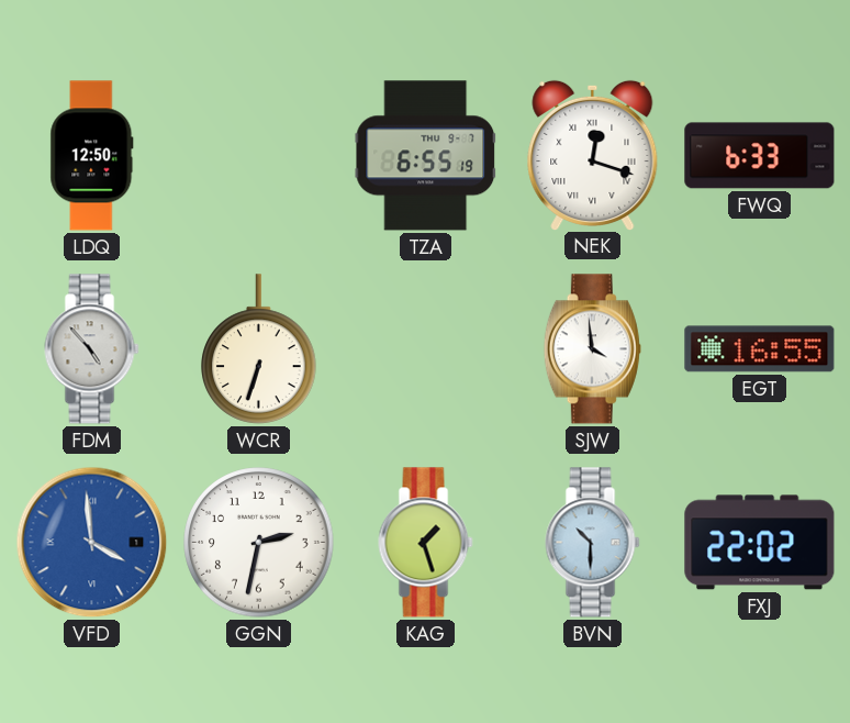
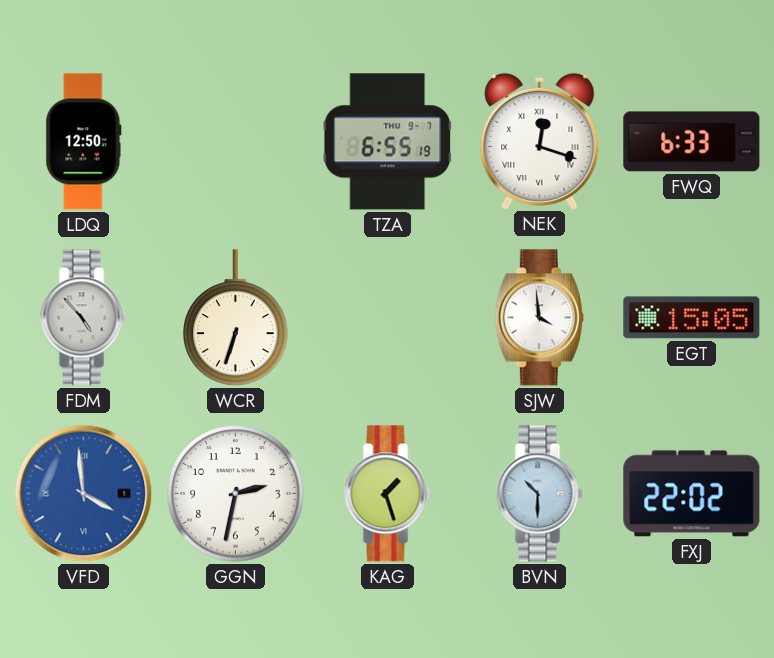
EGT: 16:55 -> 15:05 (692, 318)
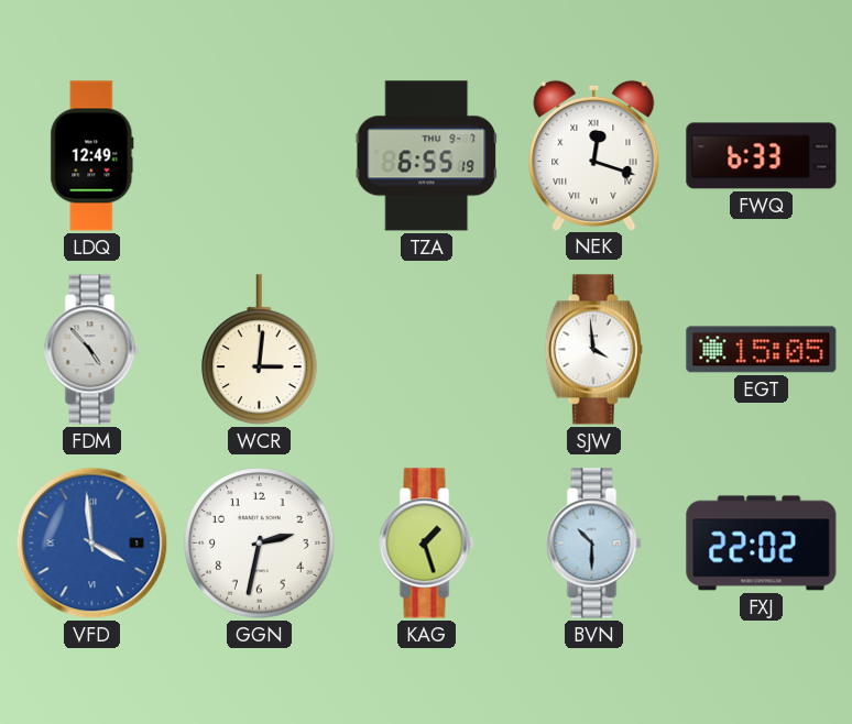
LDQ: 12:50 -> 12:49 (92, 156)
WCR: 6:33 -> 3:01 (260, 350)
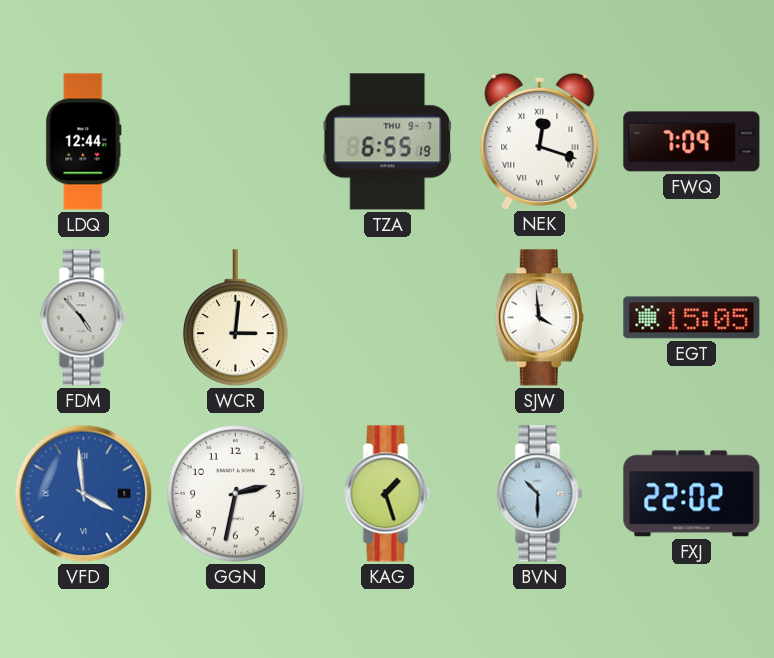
LDQ: 12:49 -> 12:44 (84, 142)
FWQ: 6:33 -> 7:09 (692, 142)
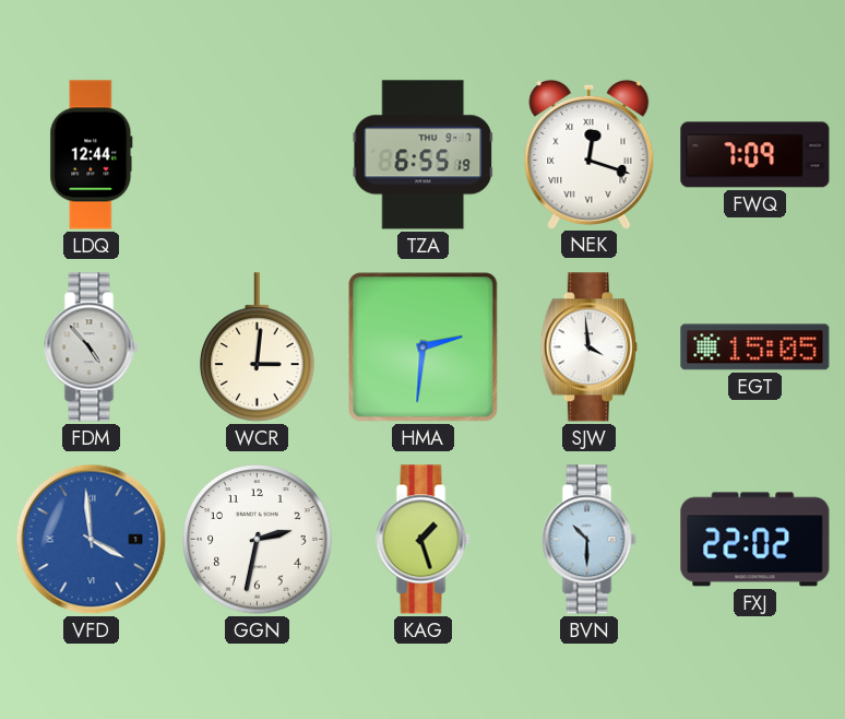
HMA: none -> 2:31 (424, 347)
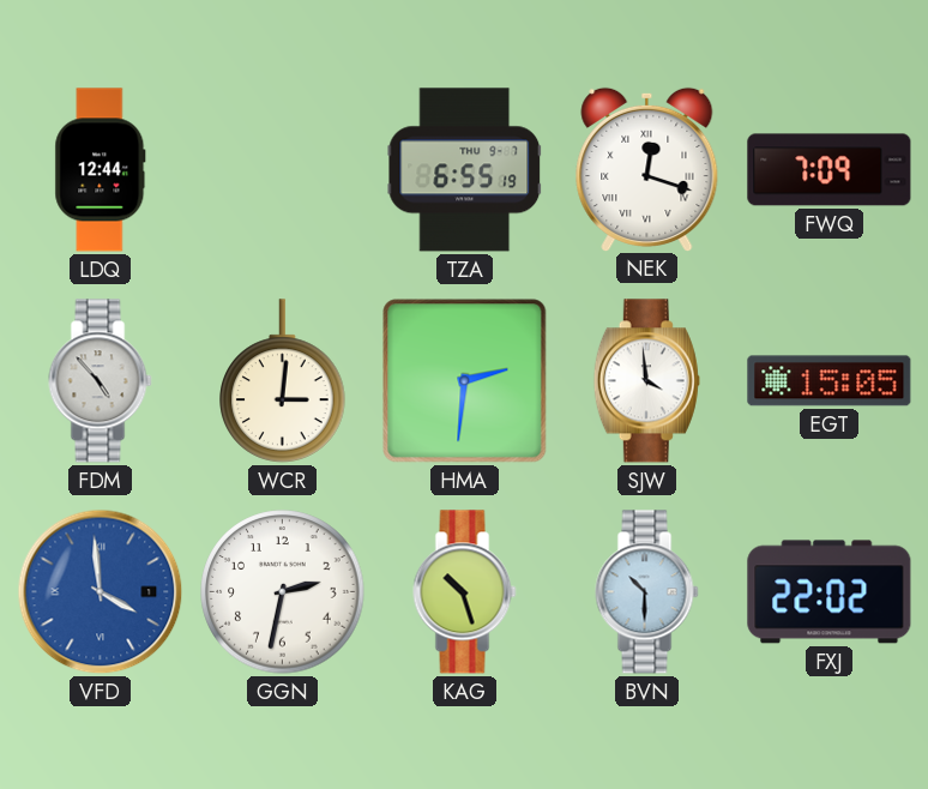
KAG: 1:27 -> 10:27 (465, 592)
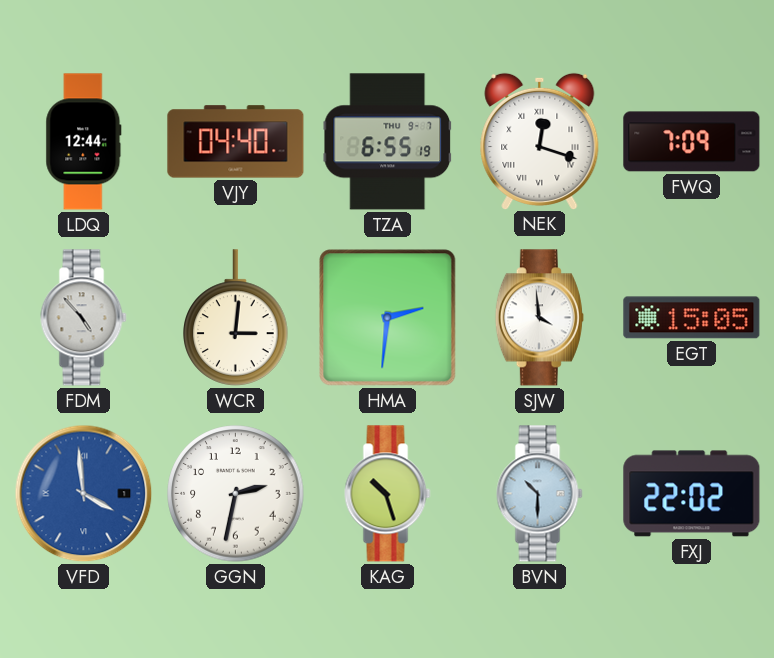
VJY: none -> 04:40 (236, 142)
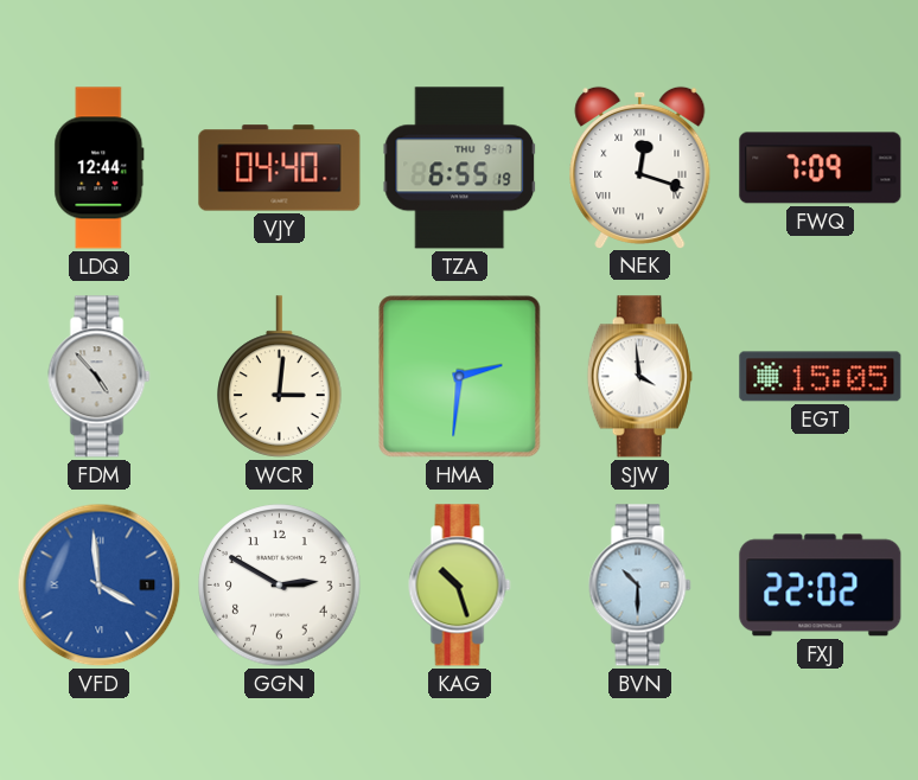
GGN: 2:32 -> 2:50 (280, 586)
